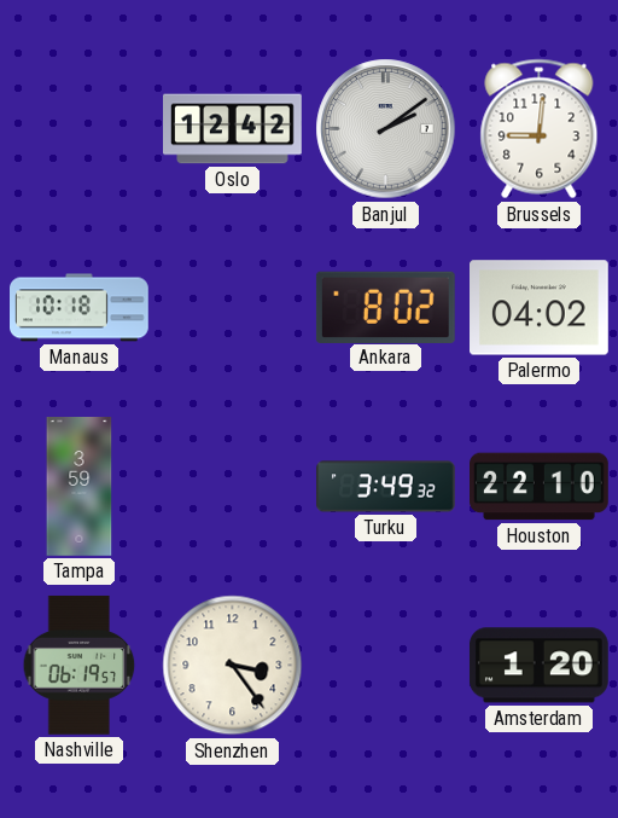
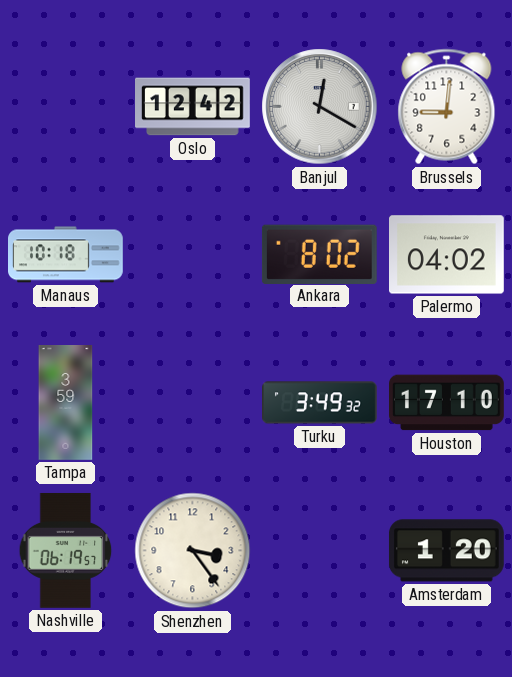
Banjul: 2:09 -> 12:20 (320, 107)
Houston: 22:10 -> 17:10 (447, 403)
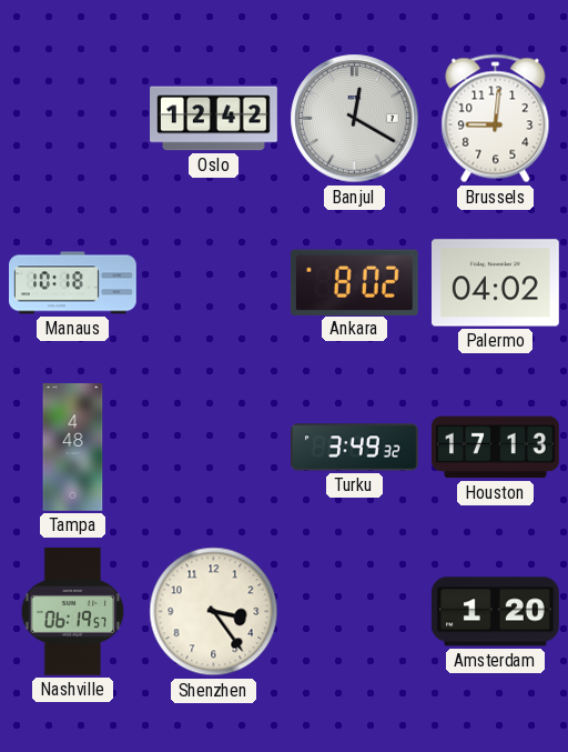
Tampa: 3:59 -> 4:48 (73, 448)
Houston: 17:10 -> 17:13 (496, 448)
